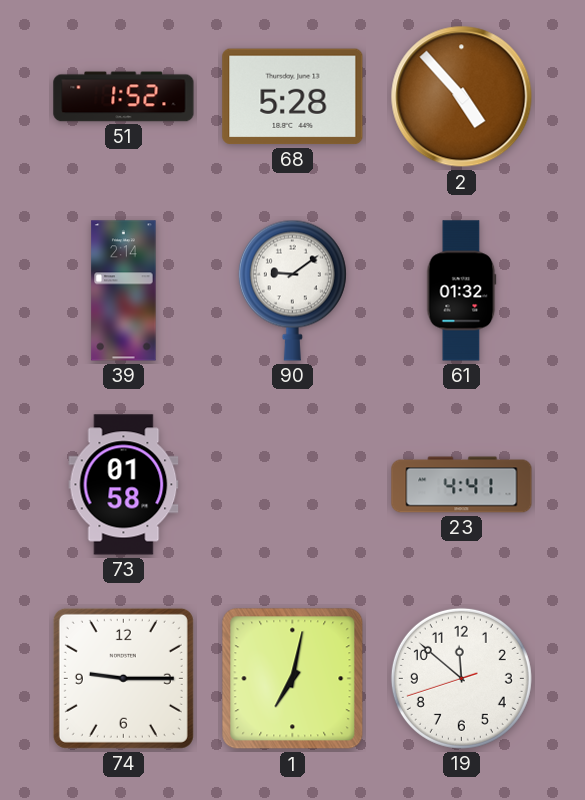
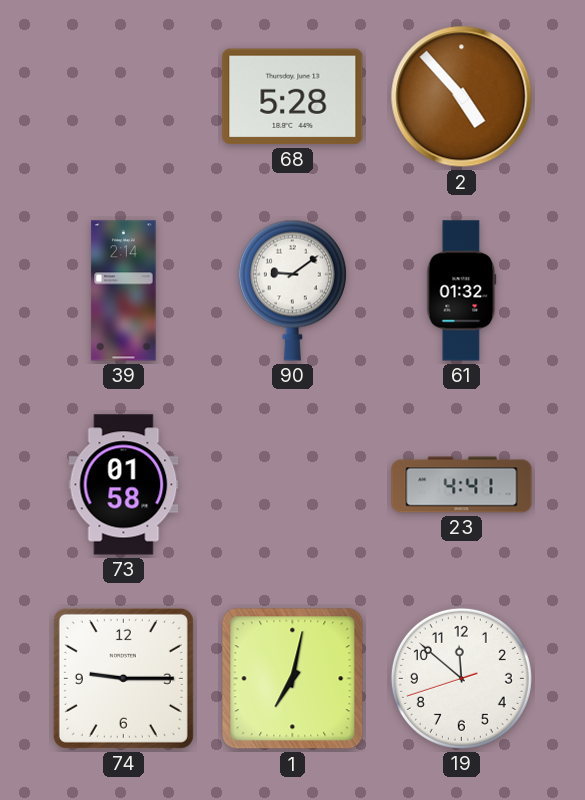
51: 1:52 -> none (124, 97)
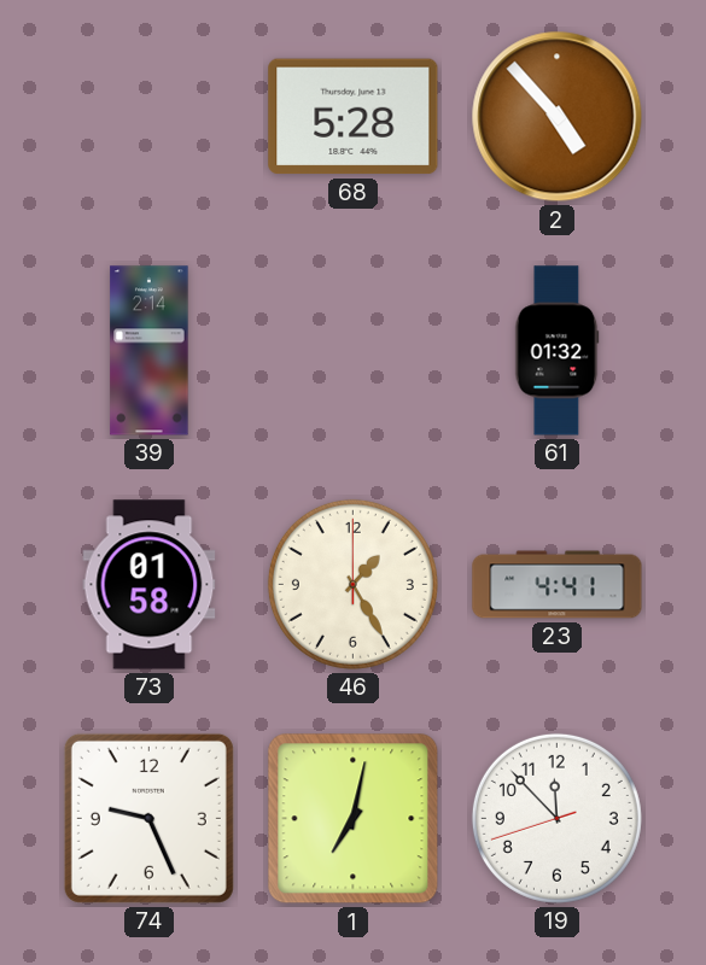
90: 9:09 -> none (292, 290)
46: none -> 1:25 (352, 584)
74: 9:15 -> 9:26 (148, 818)
19: 11:51 -> 11:52 (556, 818)
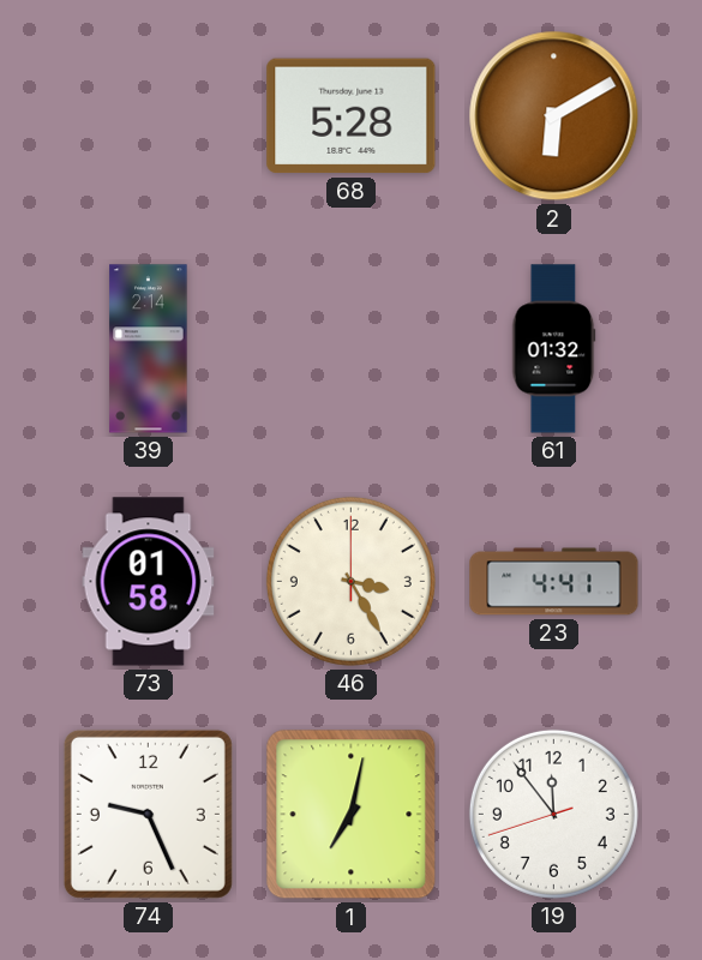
2: 4:53 -> 6:10 (554, 116)
46: 1:25 -> 3:25 (350, 581)
19: 11:52 -> 11:53 (553, 814)
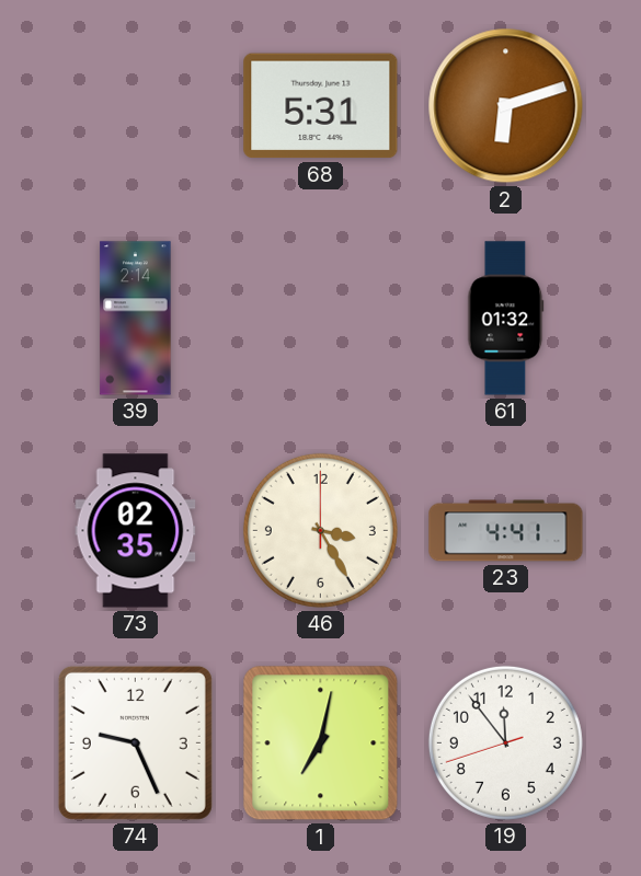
68: 5:28 -> 5:31 (321, 106)
2: 6:10 -> 6:12 (506, 106)
73: 01:58 -> 02:35 (136, 531)
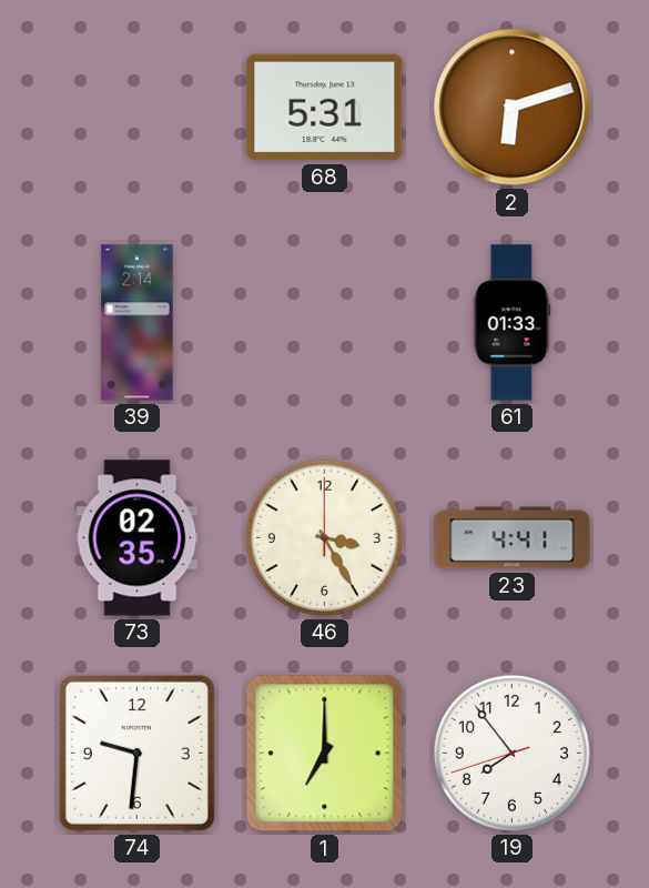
61: 01:32 -> 01:33 (513, 323)
74: 9:26 -> 9:31 (136, 753)
1: 7:02 -> 7:00 (325, 754)
19: 11:53 -> 7:53 (511, 753)
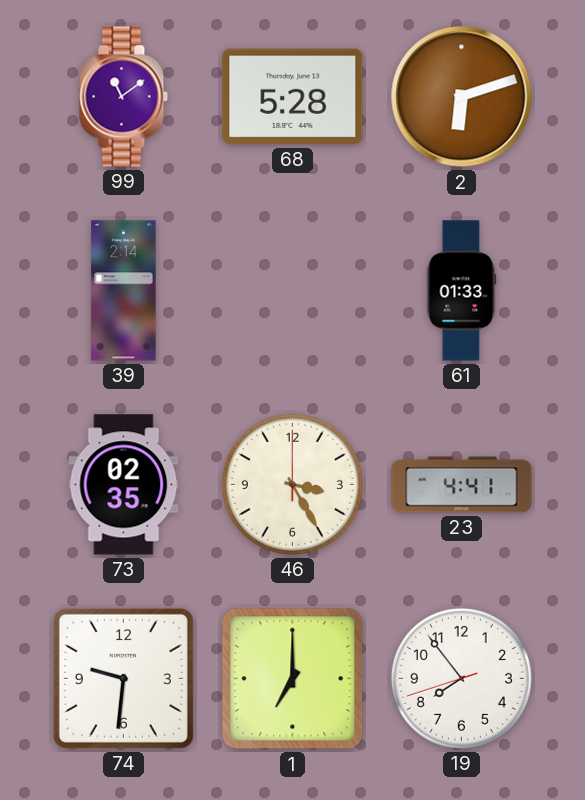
99: none -> 11:09 (123, 97)
68: 5:31 -> 5:28 (293, 97)
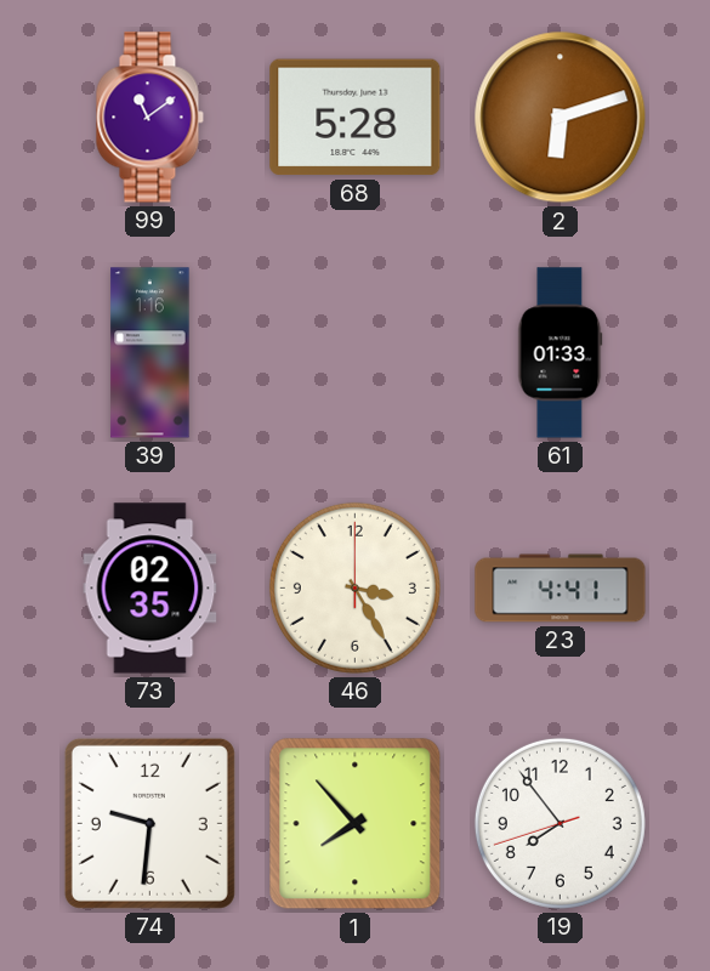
39: 2:14 -> 1:16 (150, 353)
1: 7:00 -> 7:53 (356, 824)
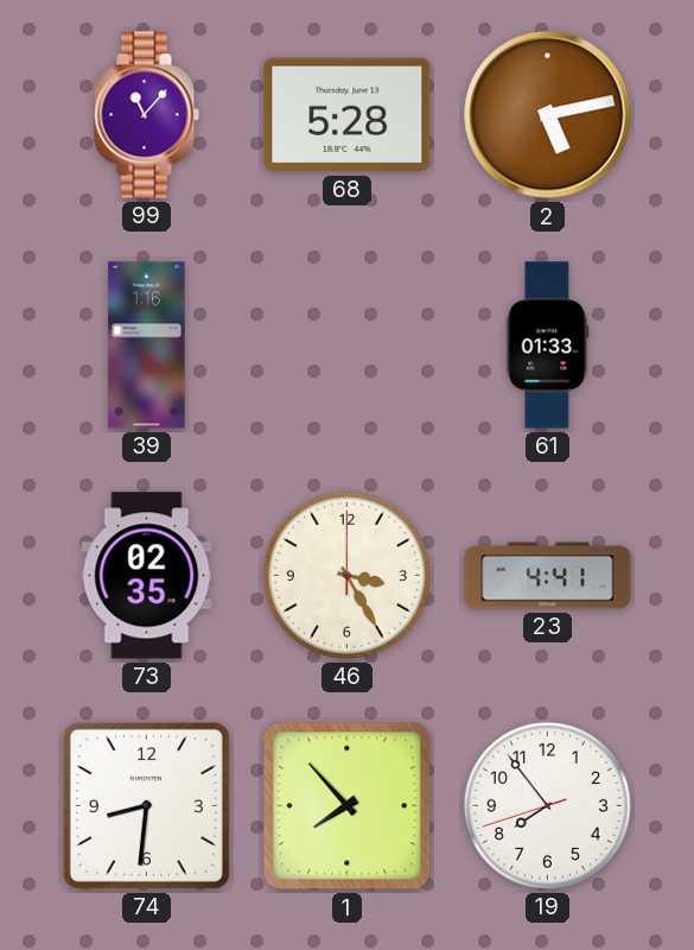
99: 11:09 -> 11:07 (146, 115)
2: 6:12 -> 5:13 (548, 115)
74: 9:31 -> 8:31 (146, 805)
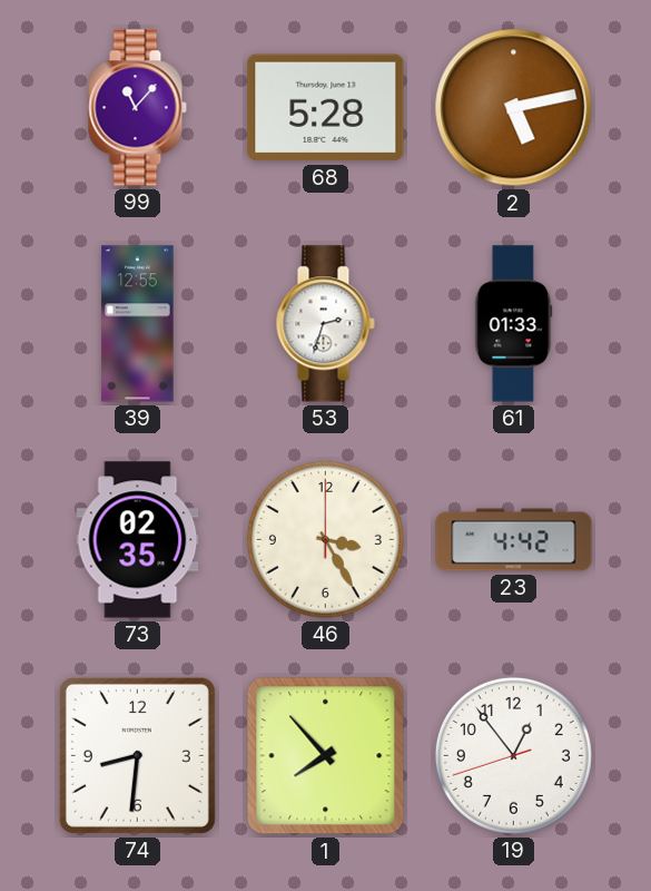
39: 1:16 -> 12:55 (138, 324)
53: none -> 2:33 (325, 324)
23: 4:41 -> 4:42 (514, 540)
19: 7:53 -> 12:53 (513, 755)
